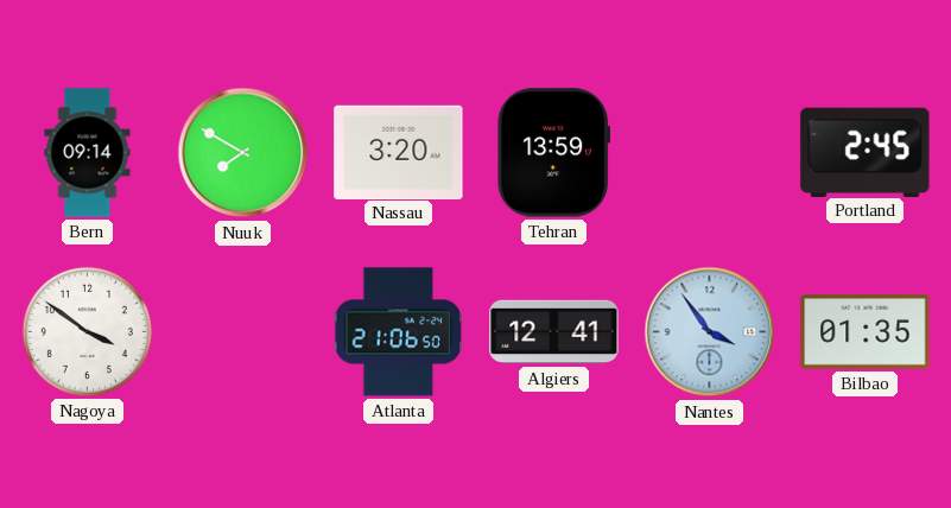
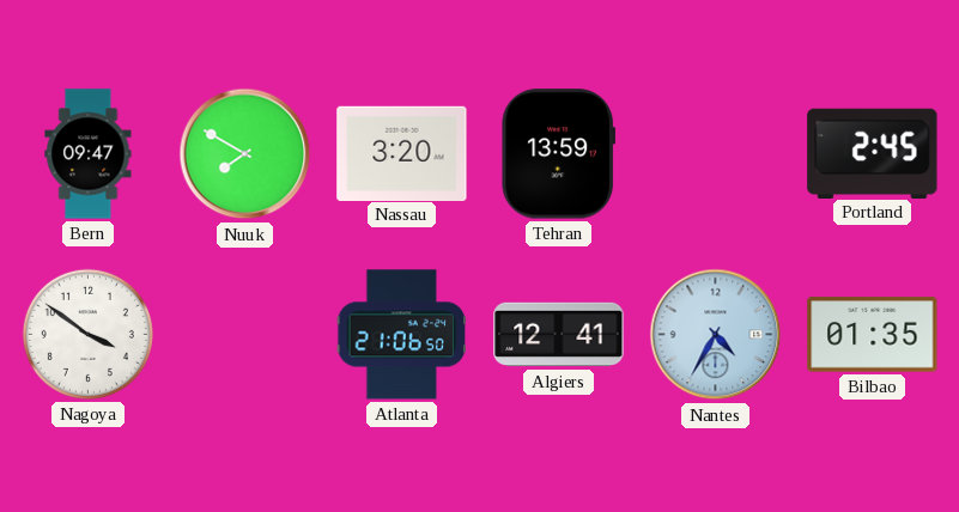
Bern: 09:14 -> 09:47 (89, 154)
Nantes: 3:54 -> 4:35 (716, 335)
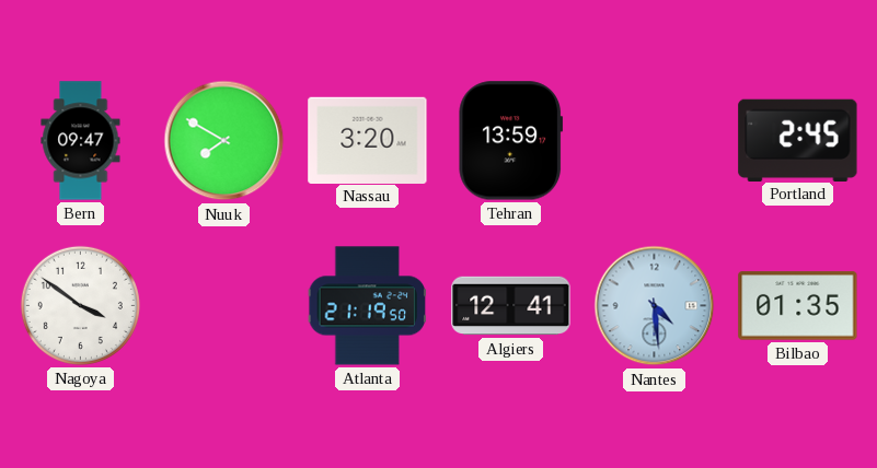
Atlanta: 21:06 -> 21:19 (368, 306)
Nantes: 4:35 -> 4:29 (655, 306)
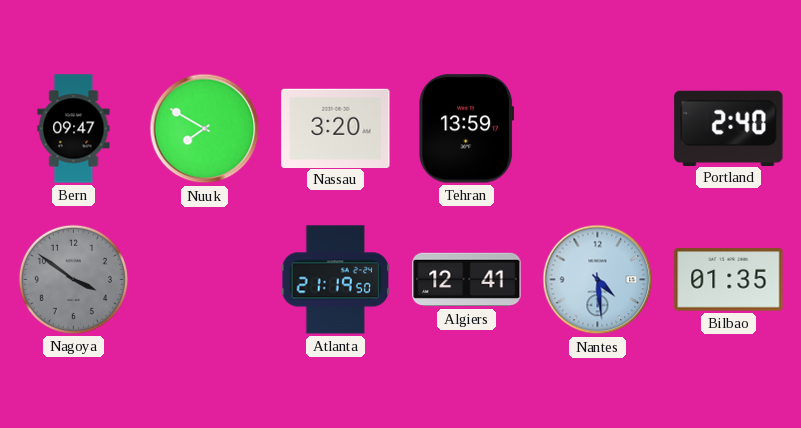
Portland: 2:45 -> 2:40 (729, 128)
Nagoya dial: white -> grey (73, 279)
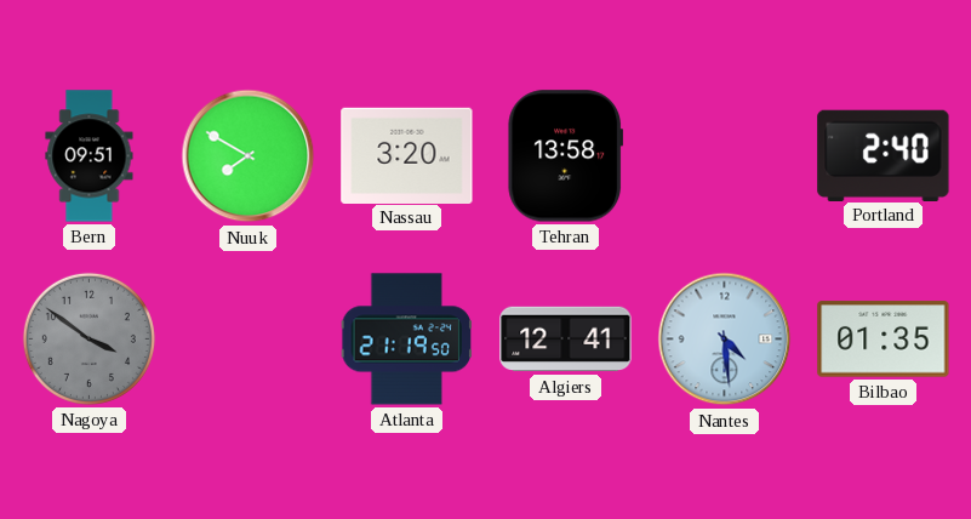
Bern: 09:47 -> 09:51 (90, 156)
Tehran: 13:59 -> 13:58 (566, 156)
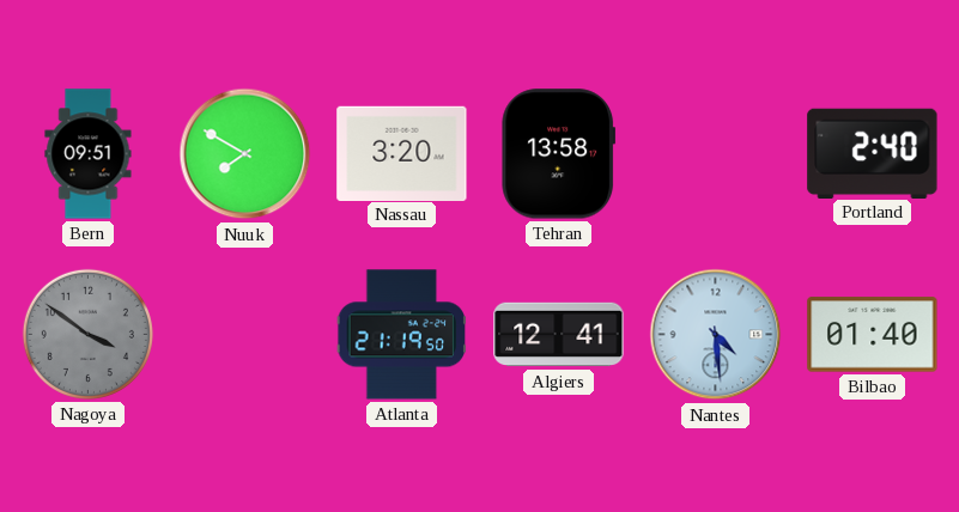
Bilbao: 01:35 -> 01:40 (873, 335)
